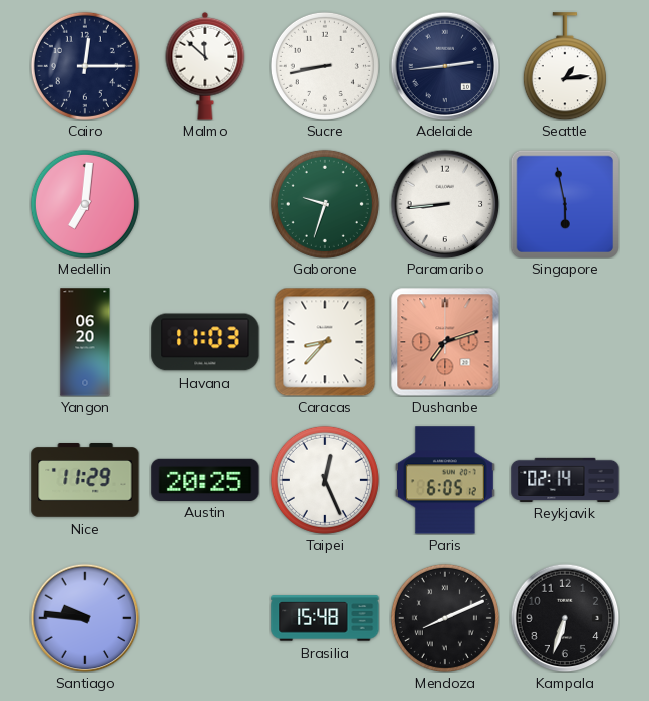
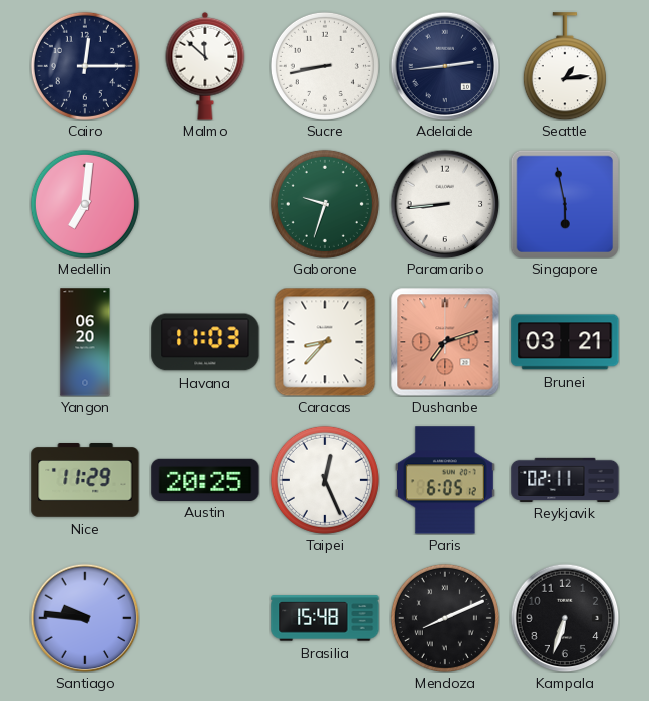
Brunei: none -> 03:21 (565, 342)
Reykjavik: 02:14 -> 02:11 (565, 479)
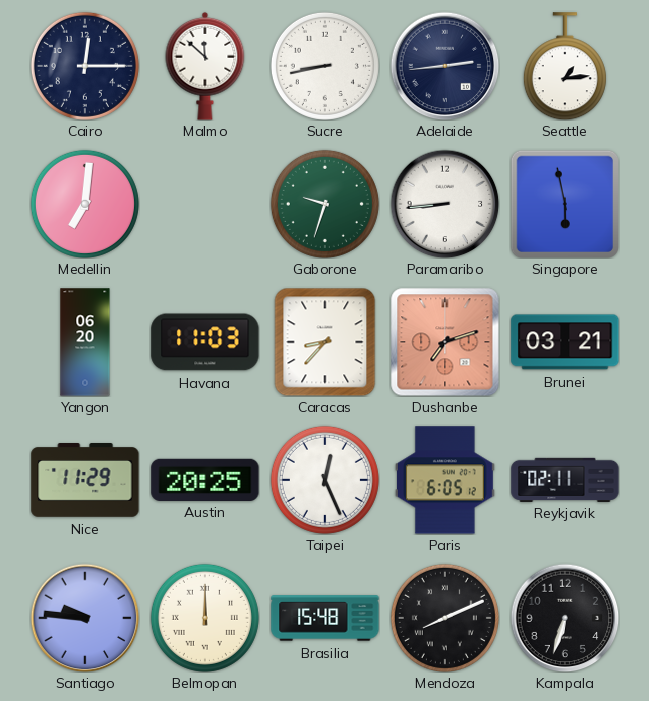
Belmopan: none -> 12:00 (205, 618)
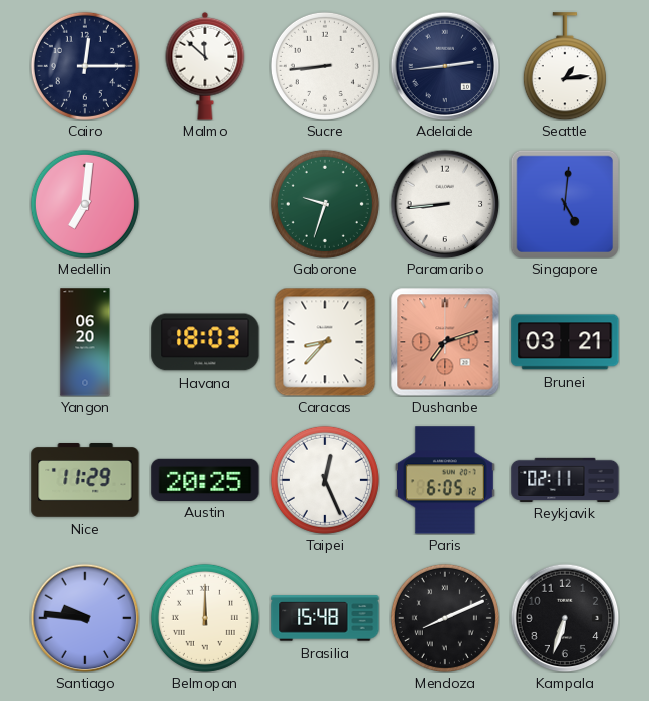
Sucre: 8:43 -> 8:44 (325, 66)
Singapore: 5:58 -> 5:01 (564, 203)
Havana: 11:03 -> 18:03 (205, 342)
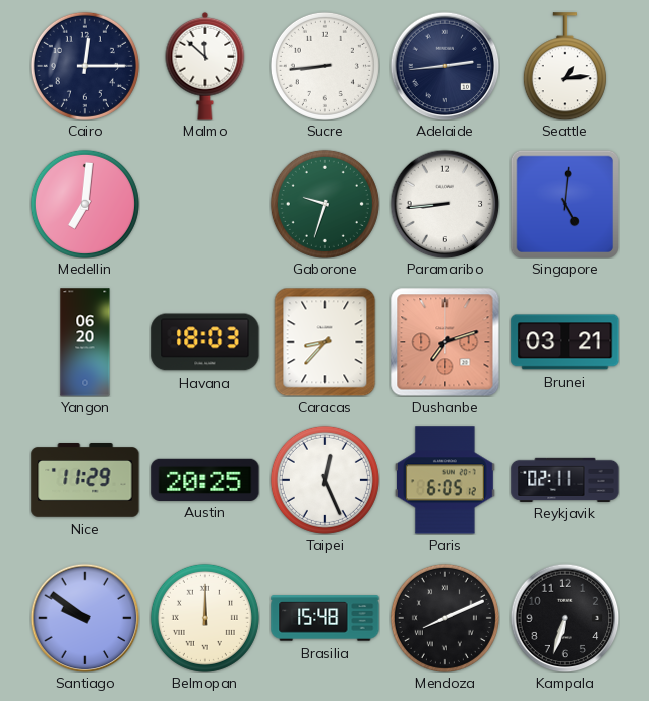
Santiago: 9:46 -> 9:51 (85, 618)
